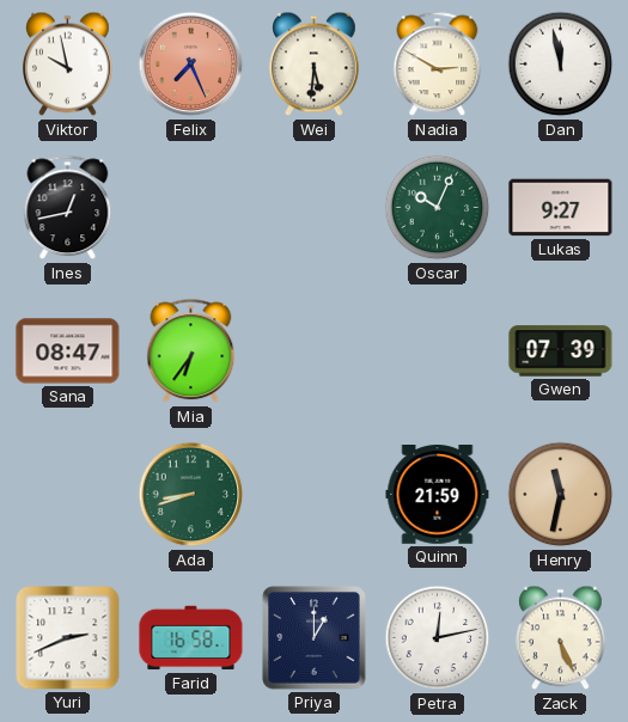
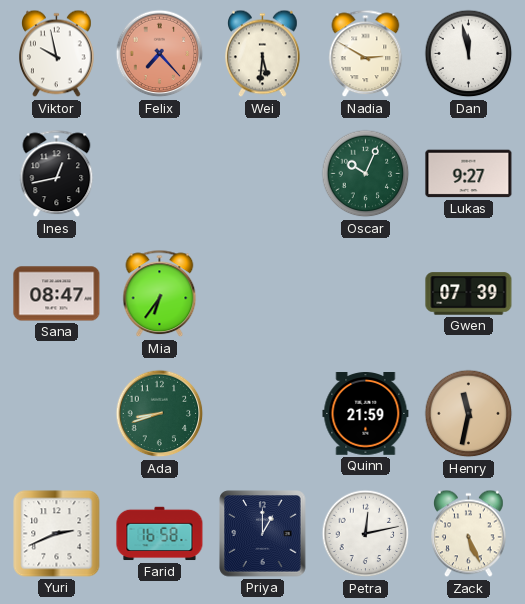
Felix: 7:26 -> 7:23 (160, 54)
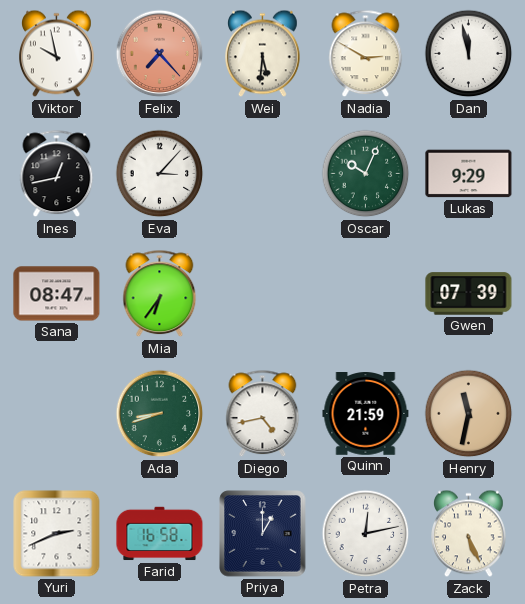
Eva: none -> 3:07 (160, 174)
Lukas: 9:27 -> 9:29 (469, 174)
Diego: none -> 4:43 (263, 414)
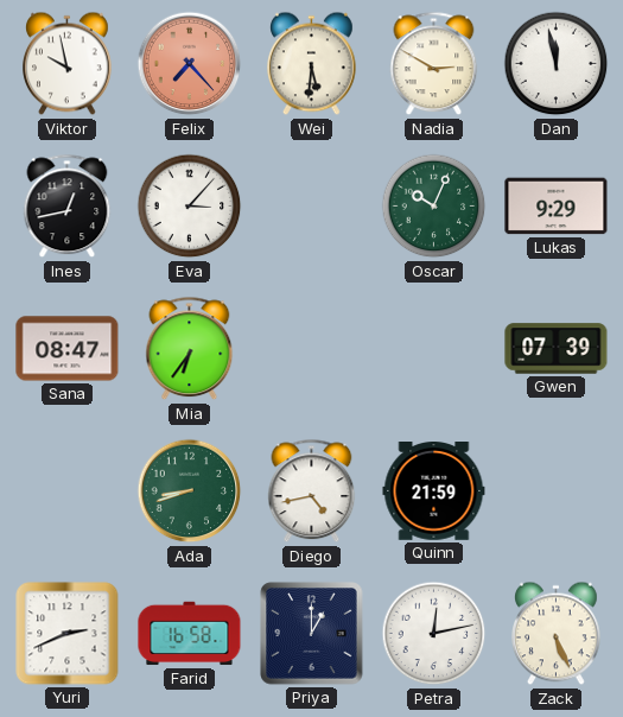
Henry: 11:32 -> none (469, 414)
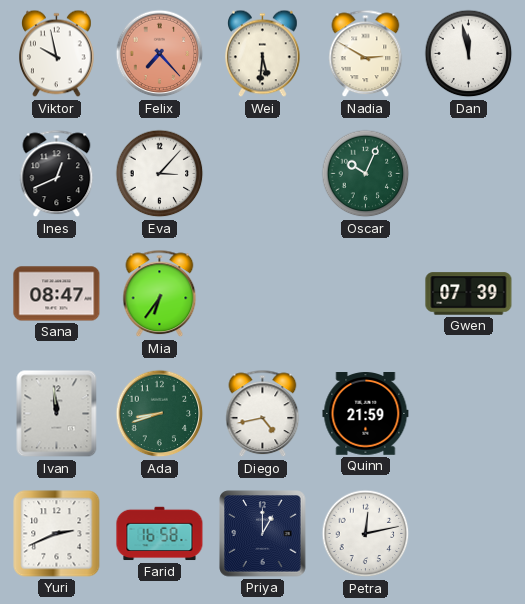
Ines: 12:43 -> 12:41 (57, 174)
Lukas: 9:29 -> none (557, 207)
Ivan: none -> 11:59 (57, 414)
Zack: 5:26 -> none (557, 634)
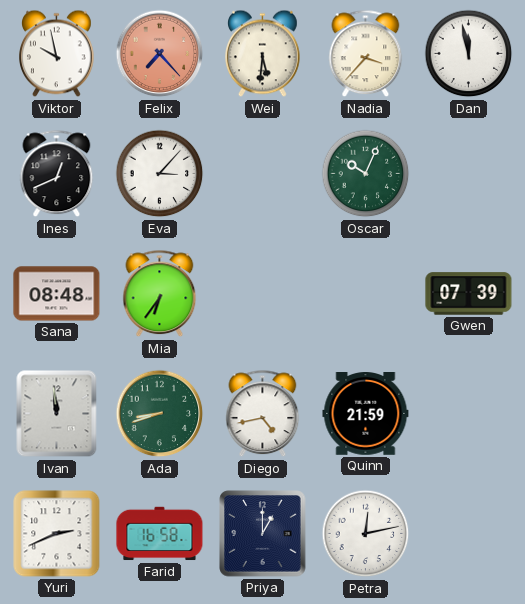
Nadia: 2:50 -> 3:37 (366, 54)
Sana: 08:47 -> 08:48 (57, 294)
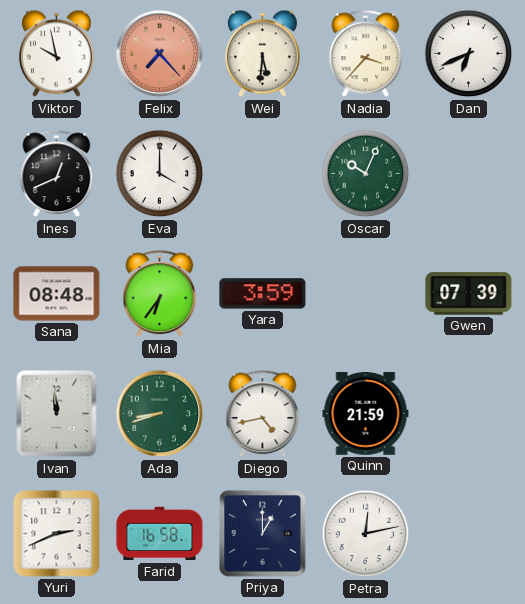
Dan: 11:58 -> 6:41 (469, 54)
Eva: 3:07 -> 4:00 (160, 174)
Yara: none -> 3:59 (263, 294)
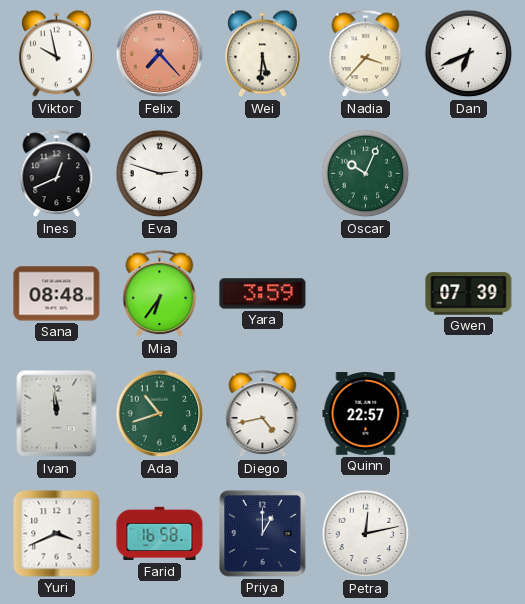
Eva: 4:00 -> 2:48 (160, 174)
Ada: 8:42 -> 10:42 (160, 414)
Quinn: 21:59 -> 22:57 (366, 414)
Yuri: 2:41 -> 3:41 (57, 534)
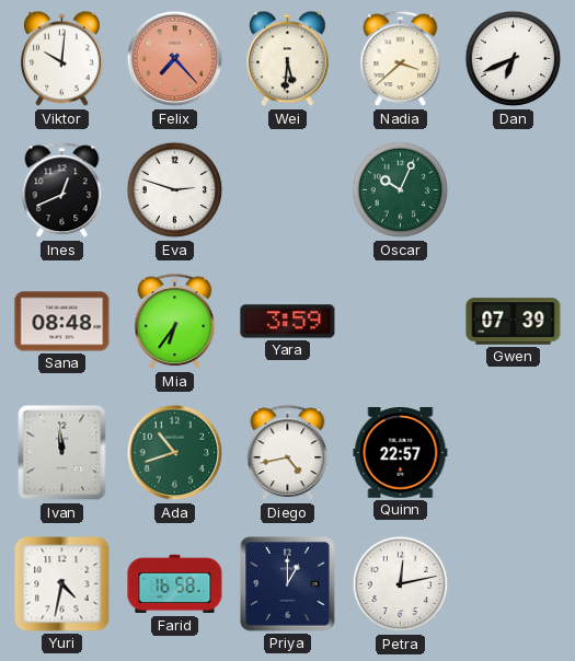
Viktor: 9:58 -> 10:01 (62, 59)
Nadia: 3:37 -> 3:38 (401, 59)
Yuri: 3:41 -> 4:32 (62, 584)
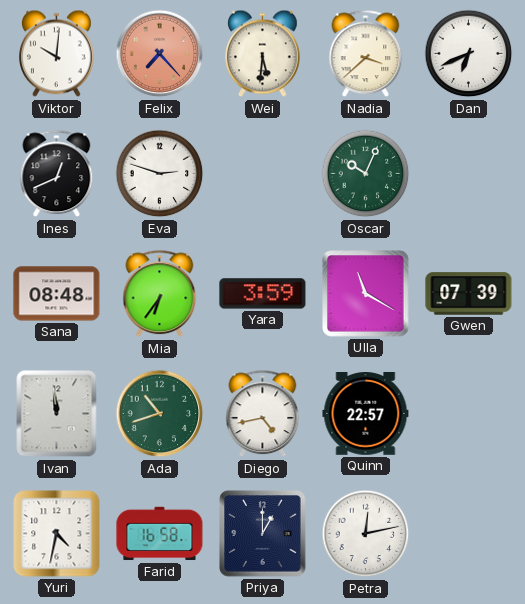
Ulla: none -> 11:20 (366, 294)
